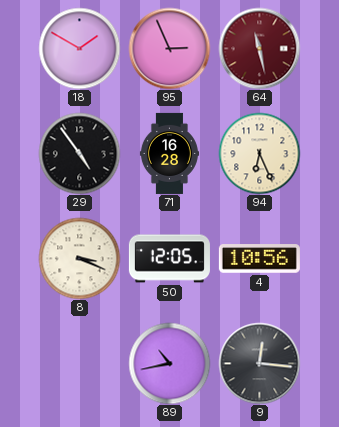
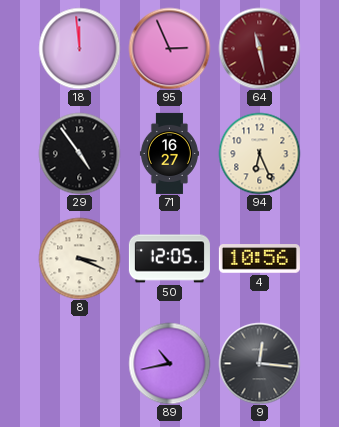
18: 1:50 -> 11:59 (79, 48)
71: 16:28 -> 16:27 (169, 153)
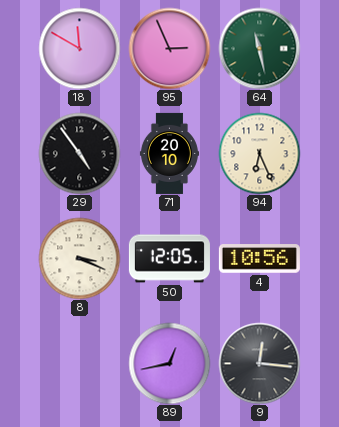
18: 11:59 -> 11:50 (79, 48)
64 dial: burgundy -> green (259, 48)
71: 16:27 -> 20:10 (169, 153)
89: 10:43 -> 12:43 (169, 363)
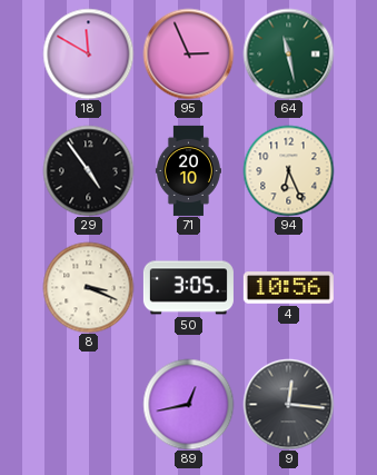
50: 12:05 -> 3:05 (188, 288)
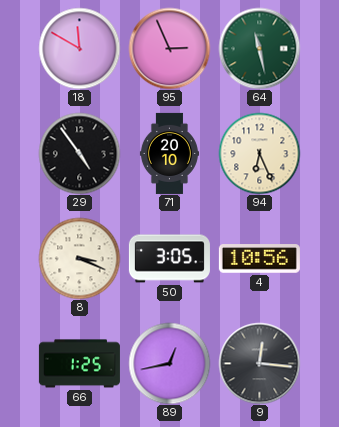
66: none -> 1:25 (79, 364)
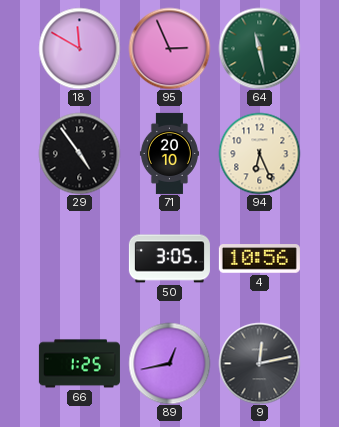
8: 3:19 -> none (79, 258)
9: 12:16 -> 12:13 (259, 363)
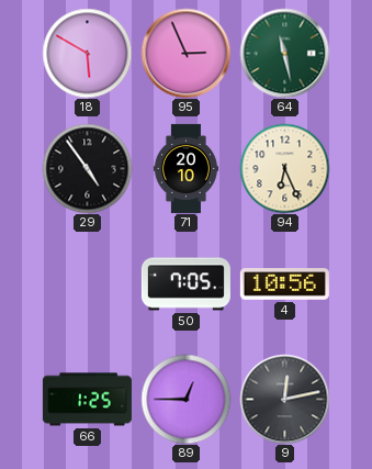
18: 11:50 -> 5:50 (87, 53)
50: 3:05 -> 7:05 (185, 284)
89: 12:43 -> 12:45 (185, 399)
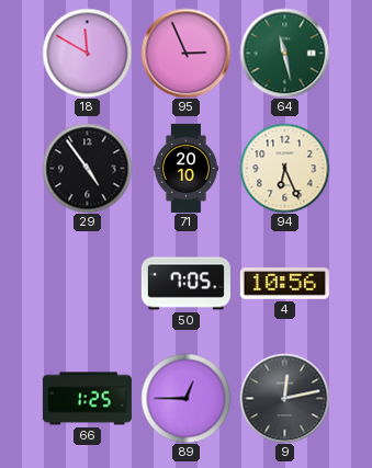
18: 5:50 -> 11:50 (87, 53)
